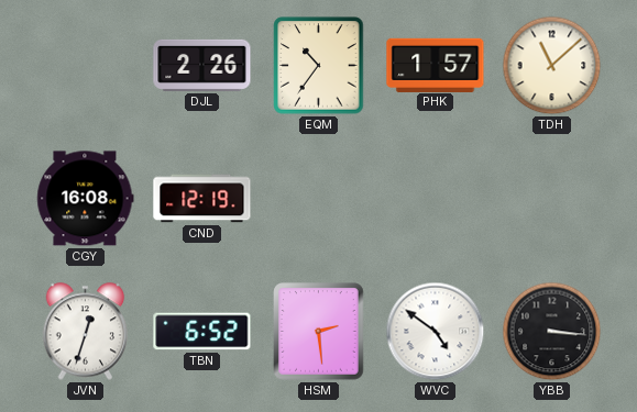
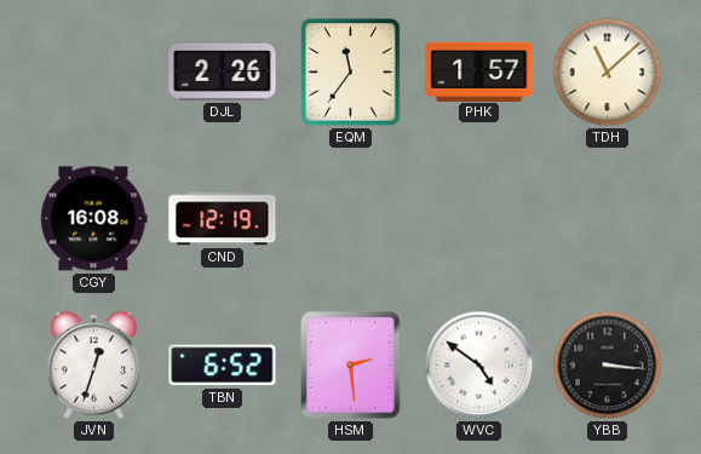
EQM: 10:36 -> 11:36 (351, 73)
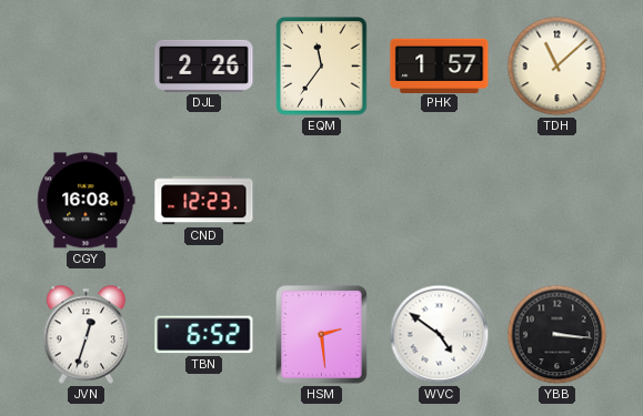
CND: 12:19 -> 12:23 (204, 201)
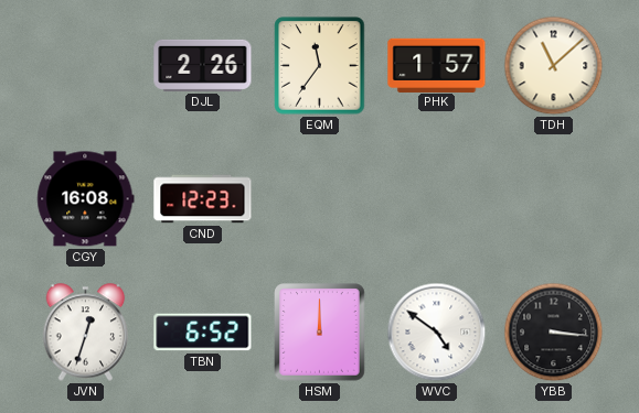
HSM: 2:29 -> 12:00 (320, 333)
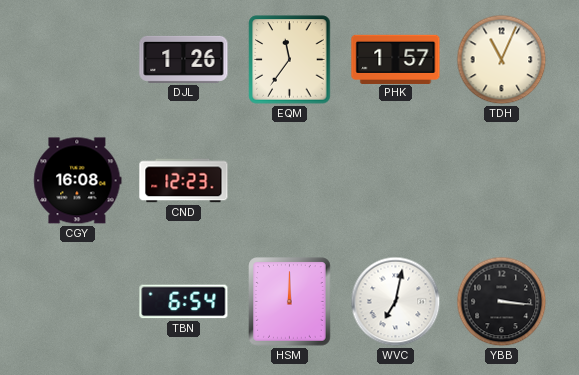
DJL: 2:26 -> 1:26 (184, 59)
TDH: 11:08 -> 11:04 (502, 60)
JVN: 12:33 -> none (86, 333)
TBN: 6:52 -> 6:54 (184, 302)
WVC: 4:51 -> 7:02 (396, 302)
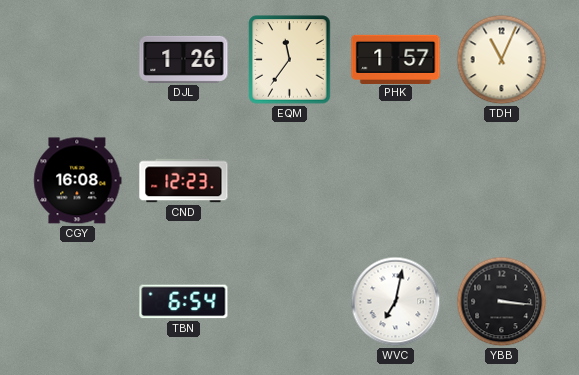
HSM: 12:00 -> none (290, 302)
